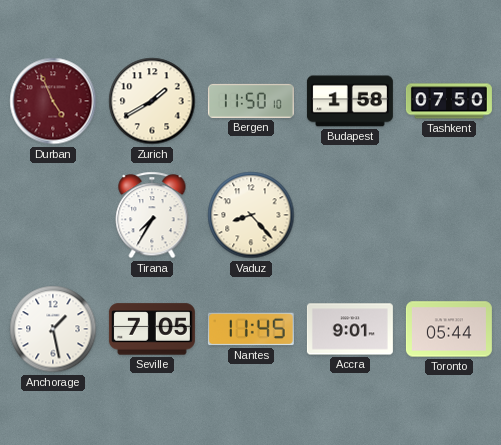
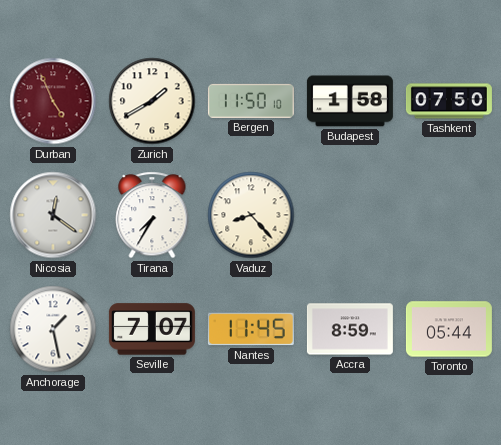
Nicosia: none -> 12:21 (53, 215)
Seville: 7:05 -> 7:07 (152, 329)
Accra: 9:01 -> 8:59 (350, 329)
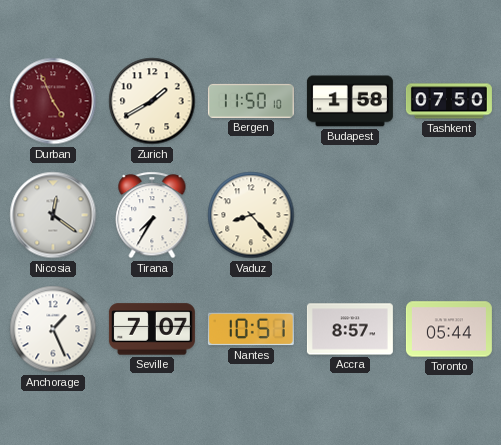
Anchorage: 1:28 -> 1:26 (53, 329)
Nantes: 11:45 -> 10:51 (251, 329)
Accra: 8:59 -> 8:57 (350, 329)
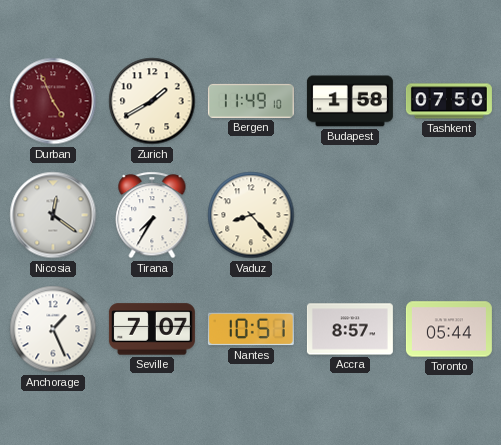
Bergen: 11:50 -> 11:49 (251, 101)
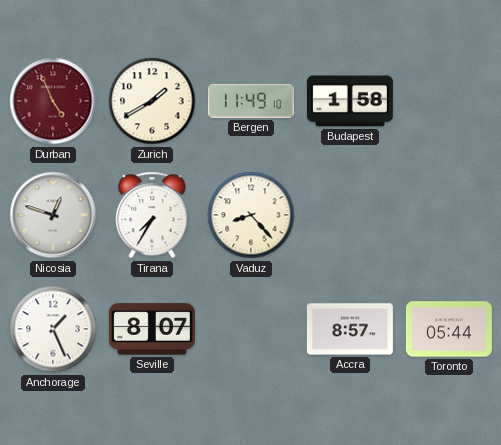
Tashkent: 07:50 -> none (449, 101)
Nicosia: 12:21 -> 12:48 (53, 215)
Seville: 7:07 -> 8:07 (152, 329)
Nantes: 10:51 -> none (251, 329)
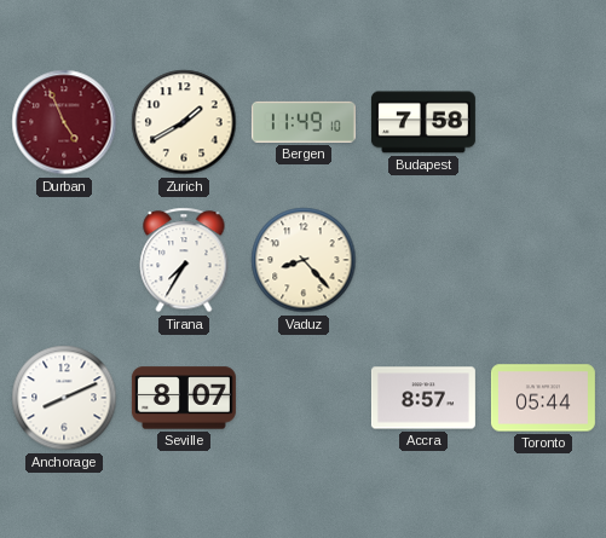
Budapest: 1:58 -> 7:58 (423, 122)
Nicosia: 12:48 -> none (53, 215)
Anchorage: 1:26 -> 8:11 (64, 398)
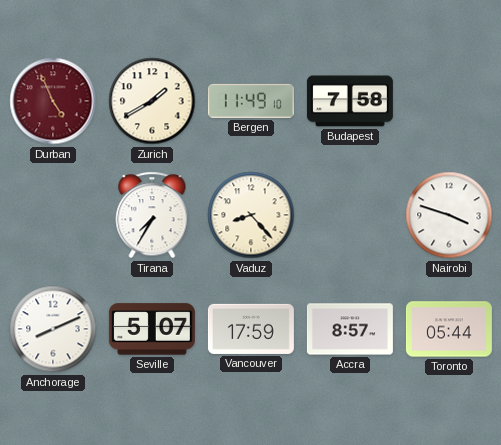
Nairobi: none -> 3:48 (449, 215)
Seville: 8:07 -> 5:07 (152, 329)
Vancouver: none -> 17:59 (251, 329)
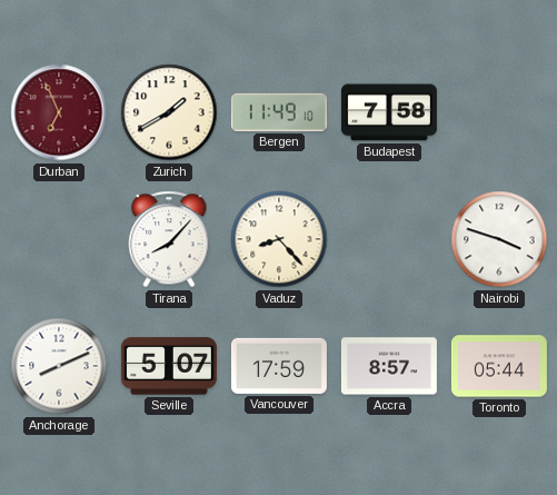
Durban: 4:56 -> 6:56 (59, 112)
Tirana: 7:35 -> 8:07 (169, 239)
